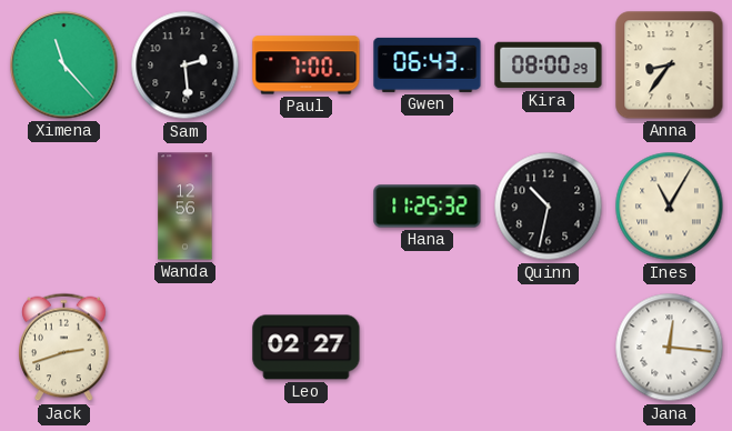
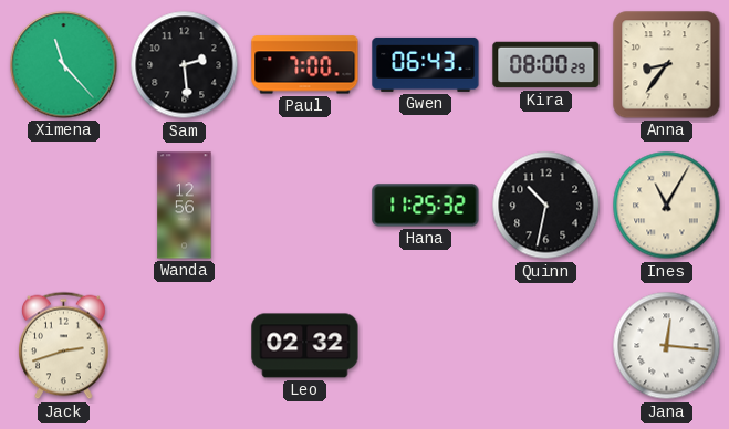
Leo: 02:27 -> 02:32 (305, 346)
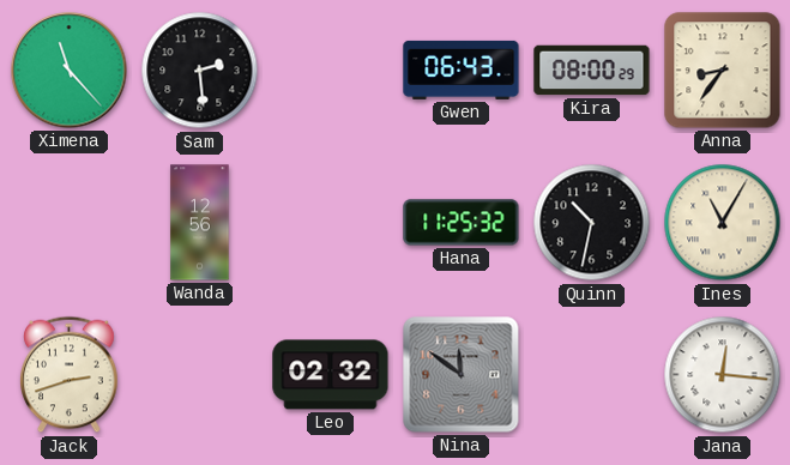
Paul: 7:00 -> none (305, 65)
Nina: none -> 11:51 (462, 375)
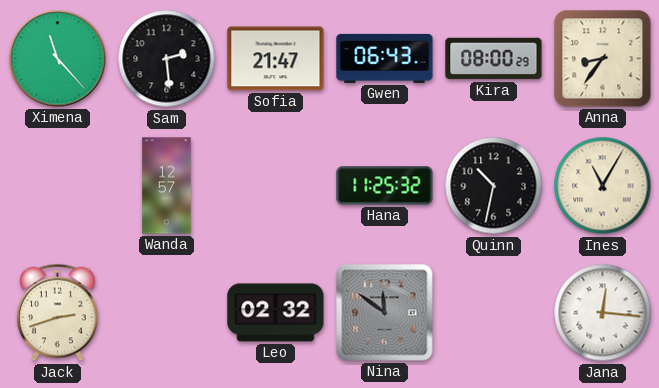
Sofia: none -> 21:47 (276, 59)
Wanda: 12:56 -> 12:57 (167, 186)
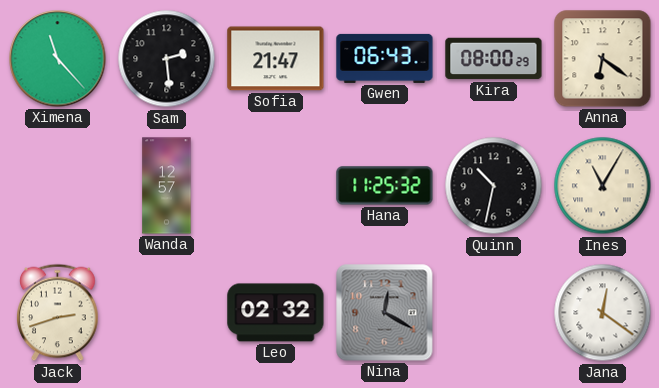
Anna: 8:36 -> 6:21 (603, 59)
Nina: 11:51 -> 12:20 (385, 313)
Jana: 12:16 -> 12:21 (603, 313)
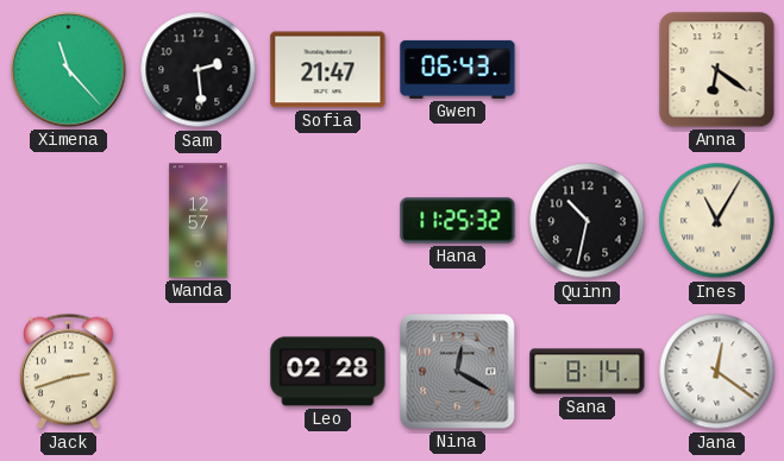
Kira: 08:00 -> none (494, 59)
Leo: 02:32 -> 02:28 (328, 372)
Sana: none -> 8:14 (588, 372)
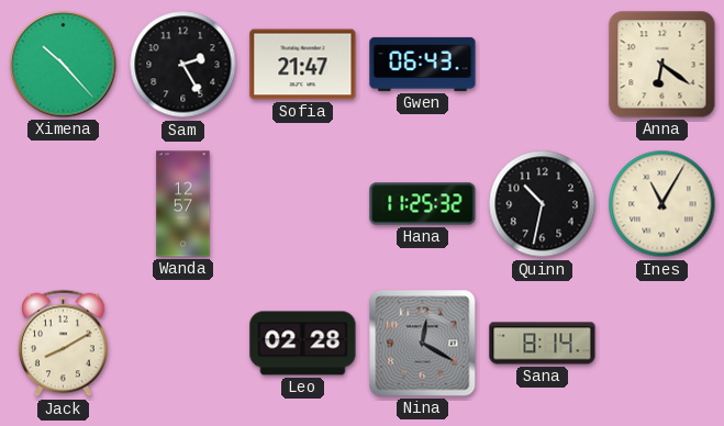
Ximena: 11:23 -> 10:23 (64, 65)
Sam: 2:29 -> 2:25 (183, 65)
Jack: 2:42 -> 8:10 (64, 344)
Jana: 12:21 -> none (717, 372)
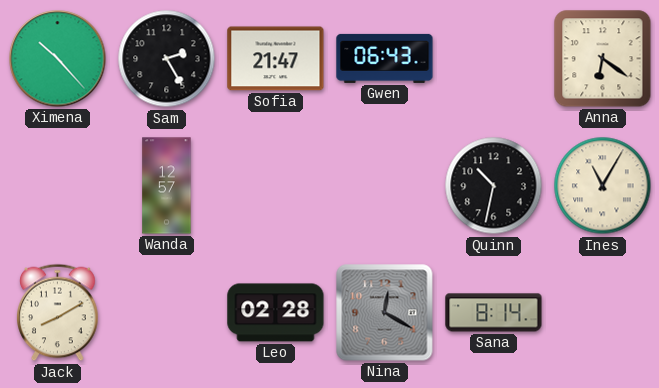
Hana: 11:25 -> none (423, 204)
